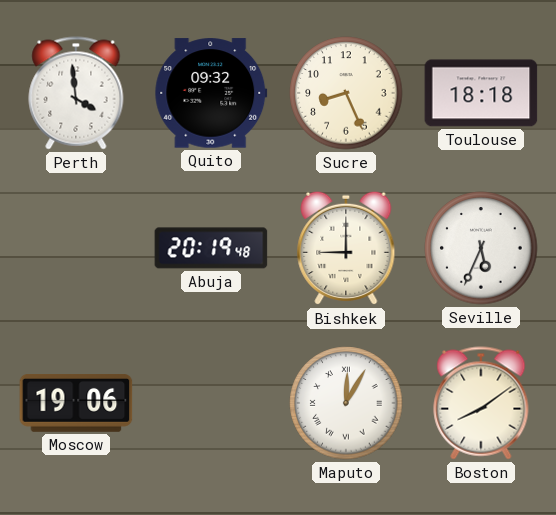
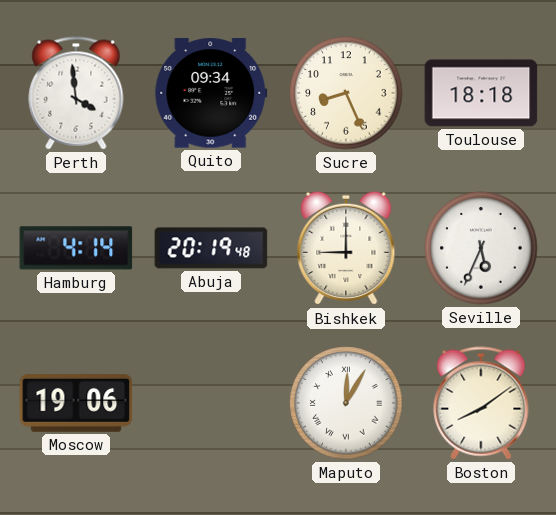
Quito: 09:32 -> 09:34 (211, 93)
Hamburg: none -> 4:14 (76, 248)
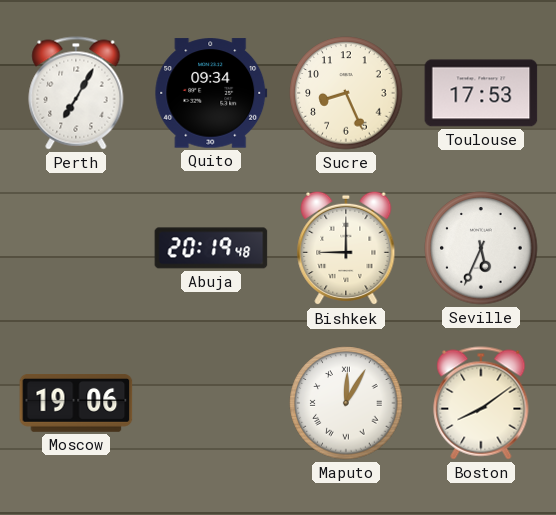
Perth: 3:59 -> 7:05 (76, 93)
Toulouse: 18:18 -> 17:53 (481, 93)
Hamburg: 4:14 -> none (76, 248)
